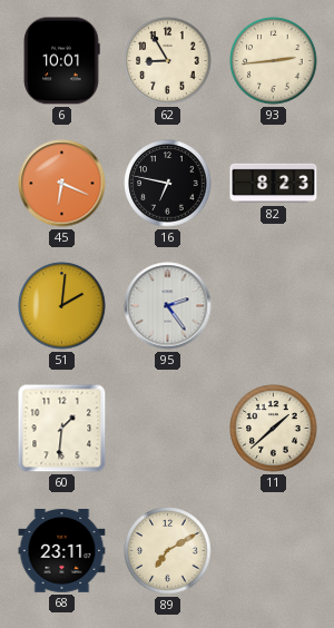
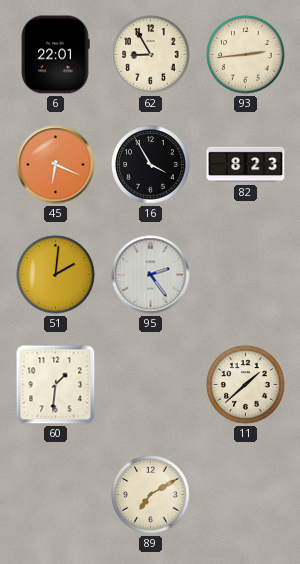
6: 10:01 -> 22:01 (55, 55)
16: 6:47 -> 3:55 (151, 165)
68: 23:11 -> none (62, 551)
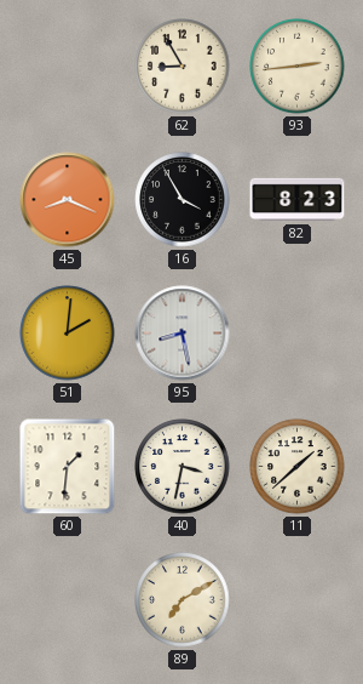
6: 22:01 -> none (55, 55)
45: 6:19 -> 8:19 (68, 200)
95: 2:24 -> 8:28 (183, 334)
40: none -> 3:32 (183, 467)
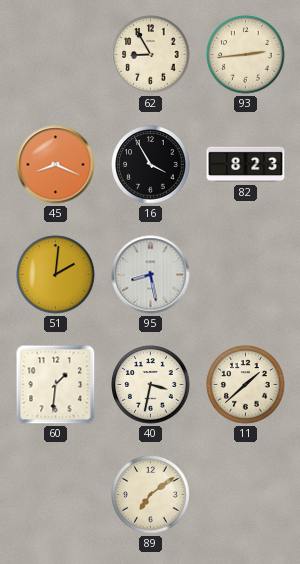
89: 7:10 -> 7:09 (151, 495)
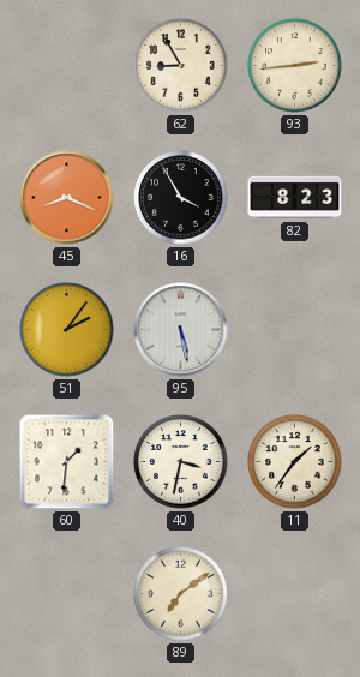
51: 2:01 -> 2:06 (67, 330)
95: 8:28 -> 5:28 (181, 330)
11: 1:38 -> 1:36 (295, 462)
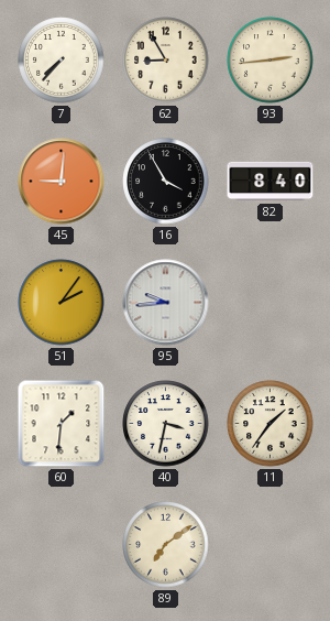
7: none -> 7:37 (62, 61)
45: 8:19 -> 9:01 (62, 182)
82: 8:23 -> 8:40 (271, 182)
95: 5:28 -> 9:44 (166, 303)
